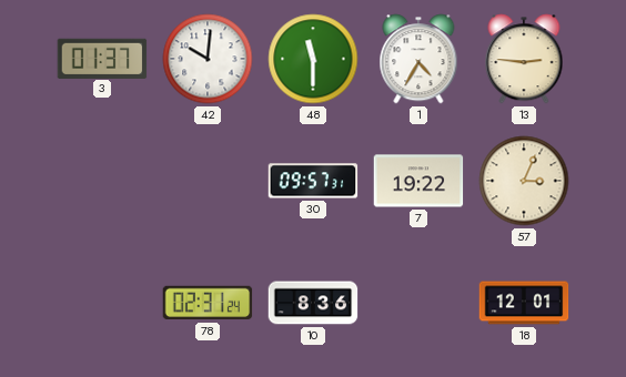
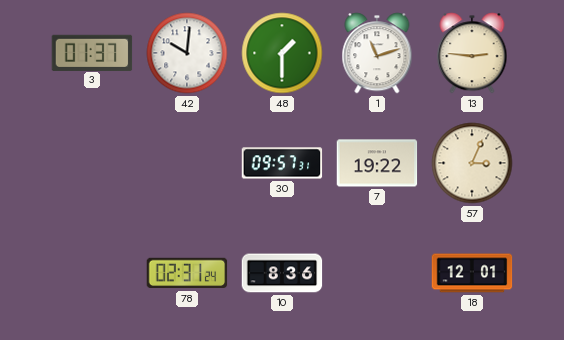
48: 11:30 -> 1:30 (282, 53)
1: 4:35 -> 11:12 (377, 53)
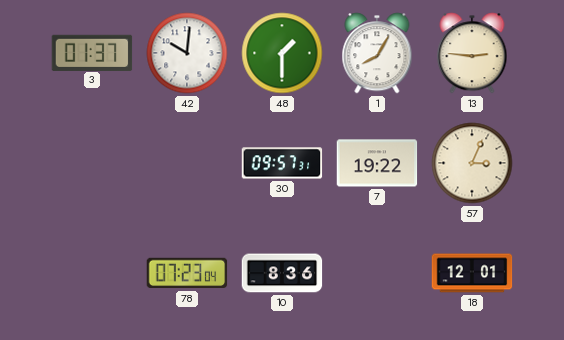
1: 11:12 -> 8:05 (377, 53)
78: 02:31 -> 07:23 (187, 273)
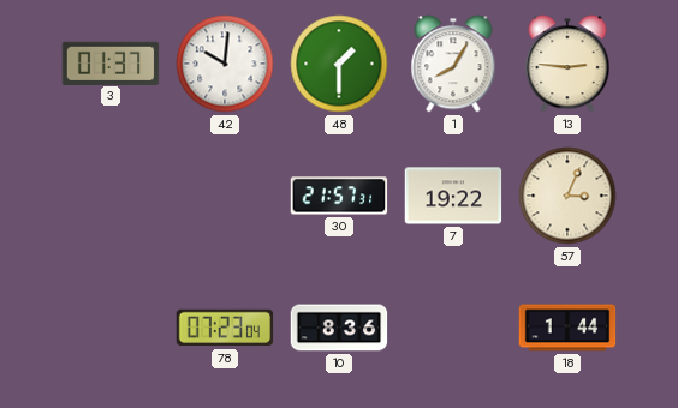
30: 09:57 -> 21:57 (339, 196)
18: 12:01 -> 1:44 (567, 328)
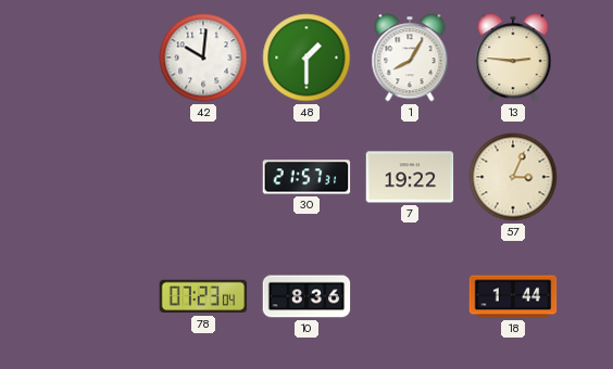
3: 01:37 -> none (111, 62)
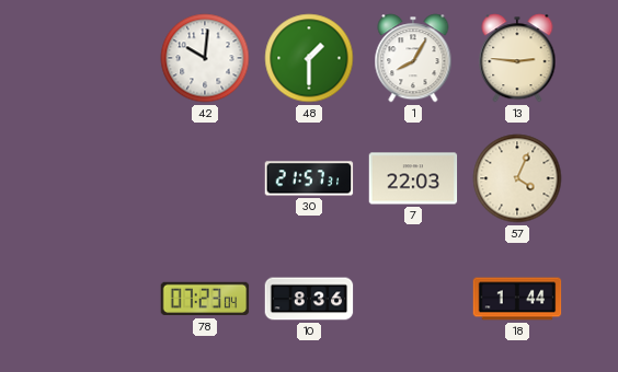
7: 19:22 -> 22:03 (413, 178)
57: 3:04 -> 4:04 (517, 178)
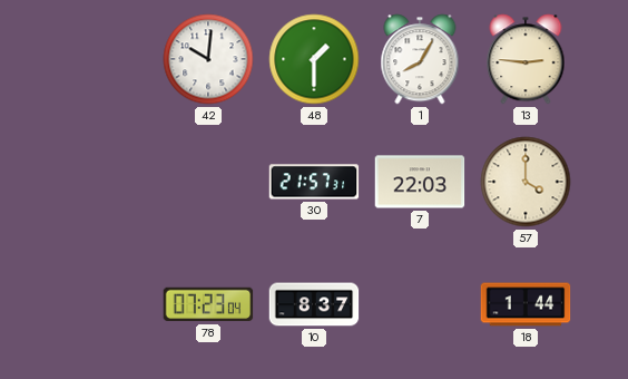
57: 4:04 -> 4:00 (526, 182)
10: 8:36 -> 8:37 (314, 304)
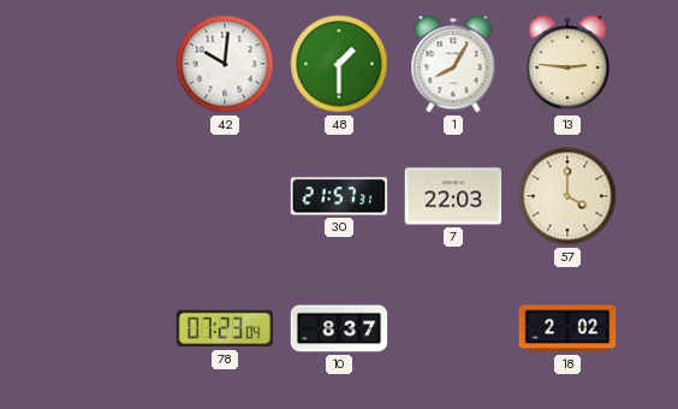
18: 1:44 -> 2:02 (567, 328)
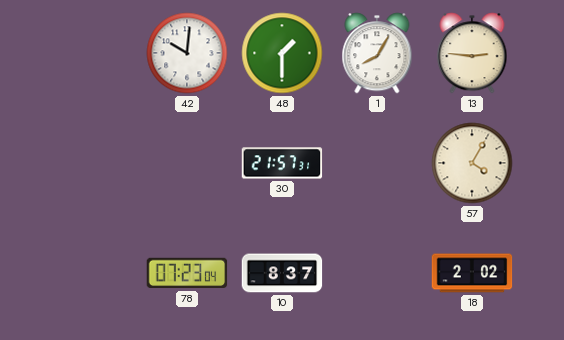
7: 22:03 -> none (453, 196)
57: 4:00 -> 4:05 (472, 163)
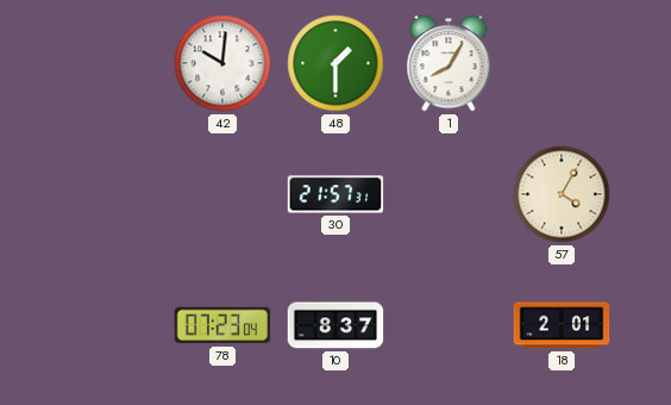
13: 2:46 -> none (472, 53)
18: 2:02 -> 2:01 (562, 325)
